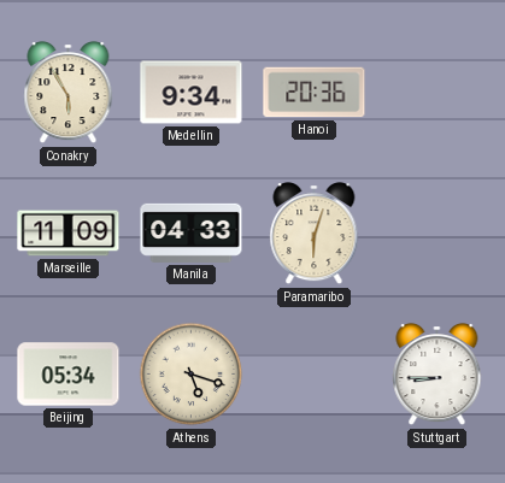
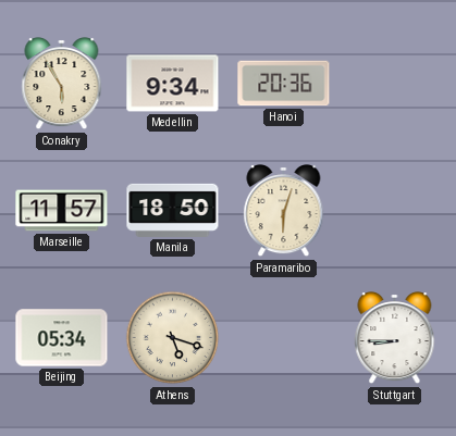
Marseille: 11:09 -> 11:57 (62, 211)
Manila: 04:33 -> 18:50 (173, 210)
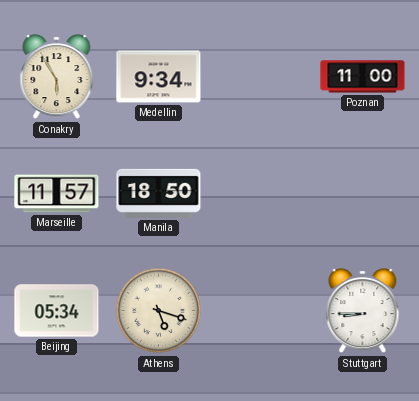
Hanoi: 20:36 -> none (284, 84)
Poznan: none -> 11:00 (363, 77)
Paramaribo: 6:03 -> none (284, 212)
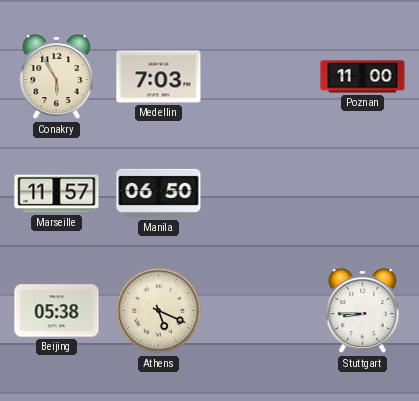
Medellin: 9:34 -> 7:03 (159, 77)
Manila: 18:50 -> 06:50 (159, 193)
Beijing: 05:34 -> 05:38 (57, 311)
Athens: 5:18 -> 5:19 (159, 311)
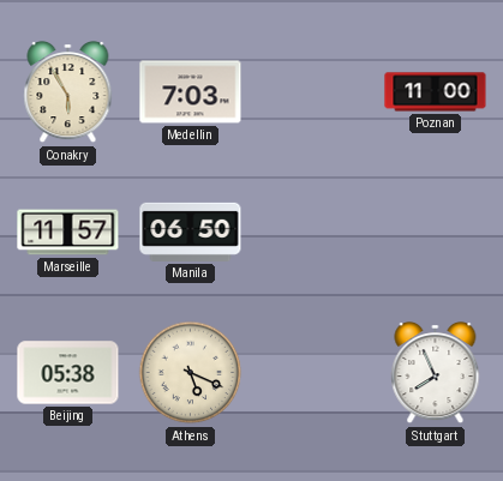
Stuttgart: 8:45 -> 7:56 (436, 374)
